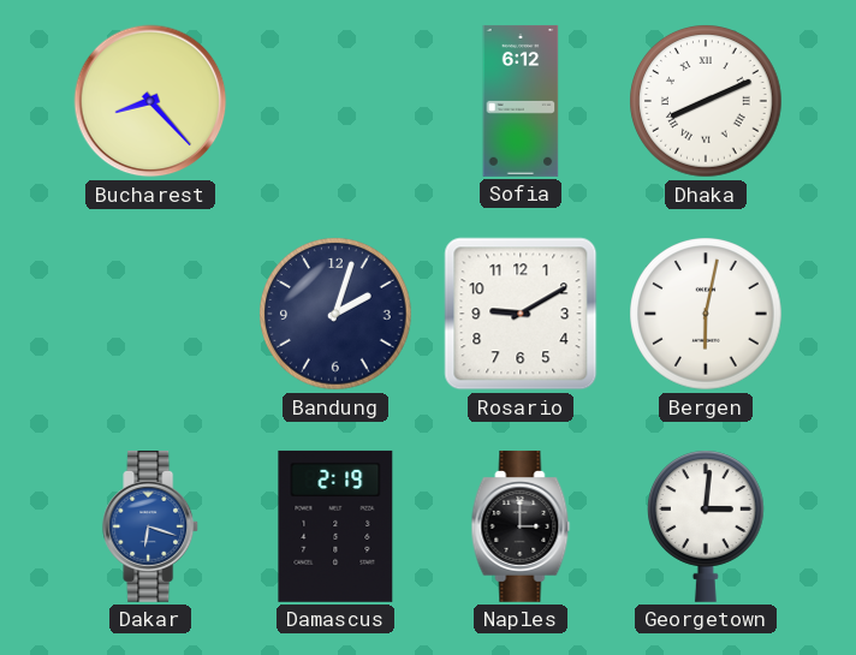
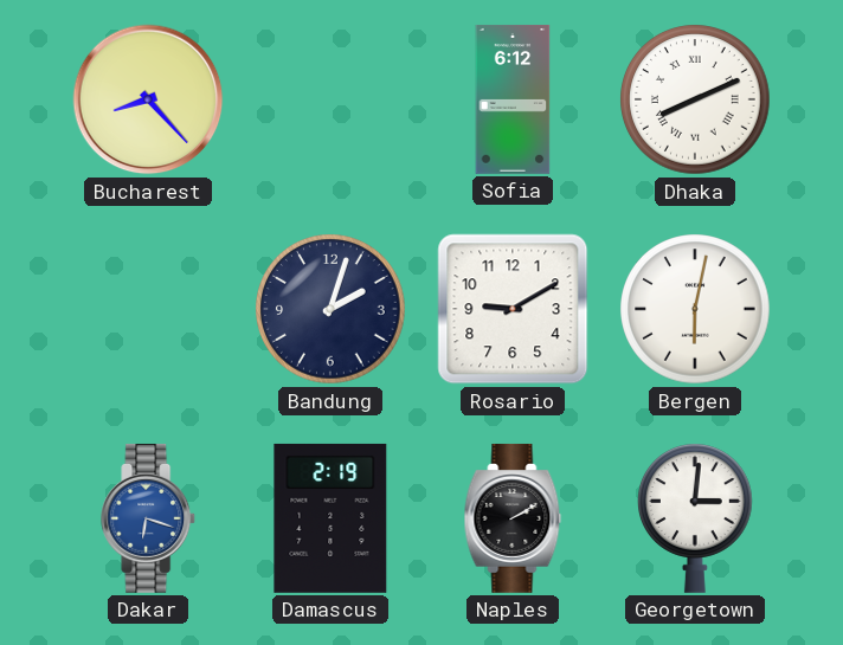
Naples: 3:00 -> 2:10 (513, 518)
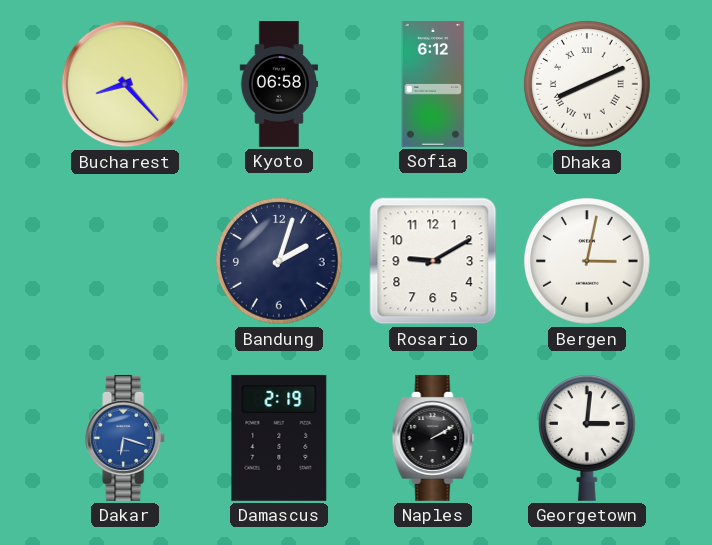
Kyoto: none -> 06:58 (279, 85)
Bergen: 6:02 -> 3:02 (587, 261)
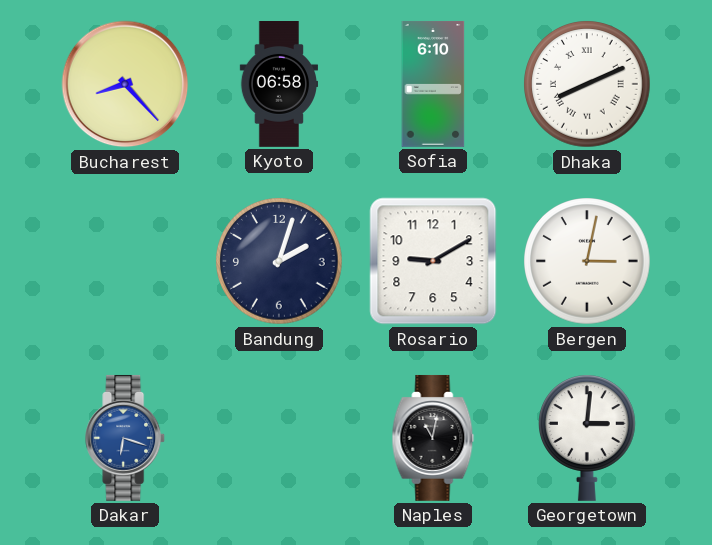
Sofia: 6:12 -> 6:10 (433, 84)
Damascus: 2:19 -> none (279, 438)
Naples: 2:10 -> 11:02 (433, 438)
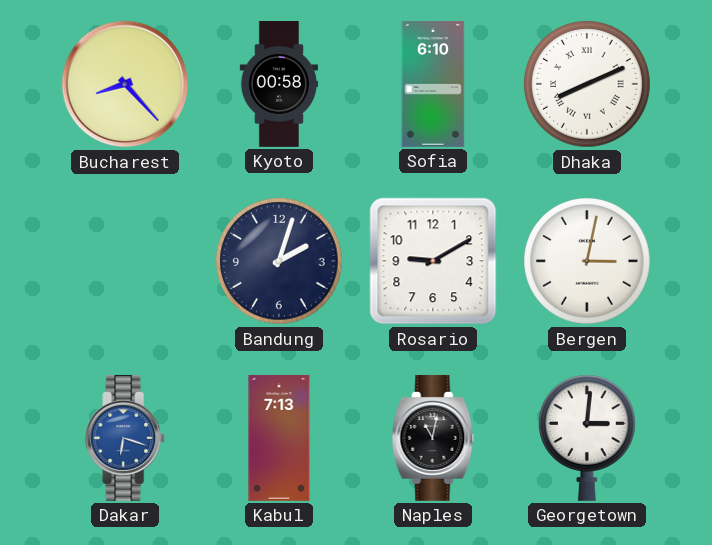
Kyoto: 06:58 -> 00:58 (279, 85)
Kabul: none -> 7:13 (279, 438)
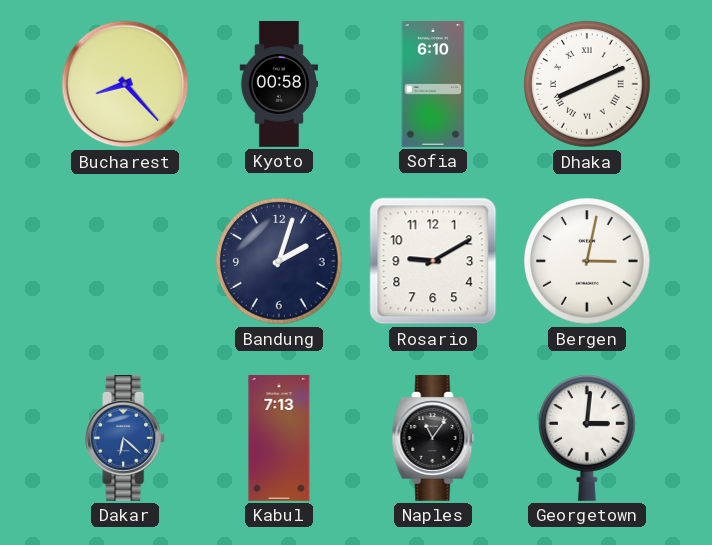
Dakar: 6:18 -> 6:22 (126, 438)
Naples: 11:02 -> 11:06 (433, 438)
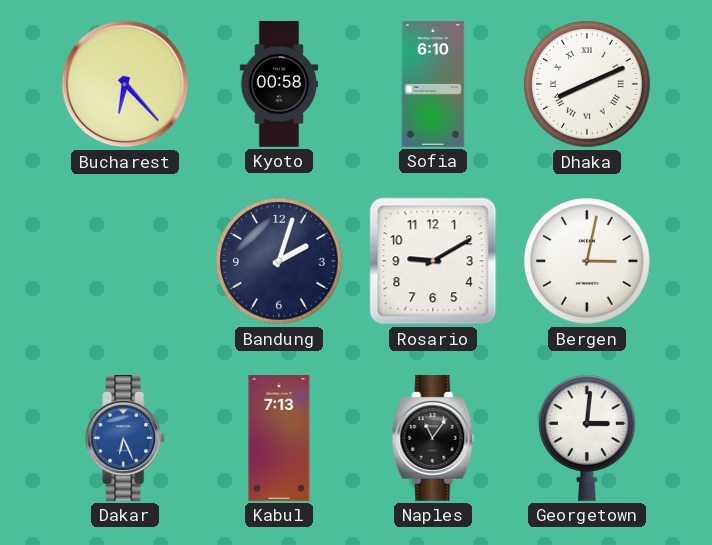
Bucharest: 8:23 -> 6:23 (125, 84)
Dakar: 6:22 -> 6:26 (126, 438)
